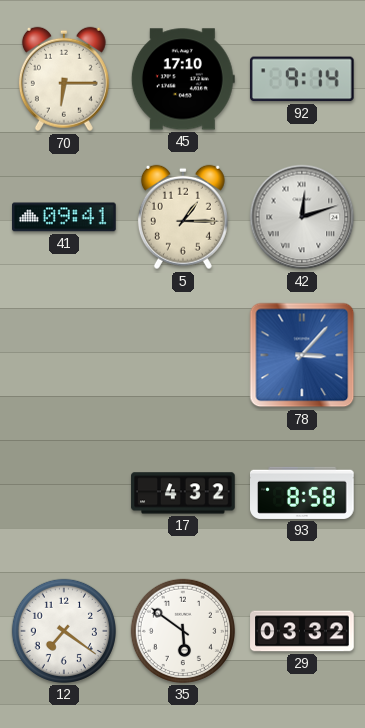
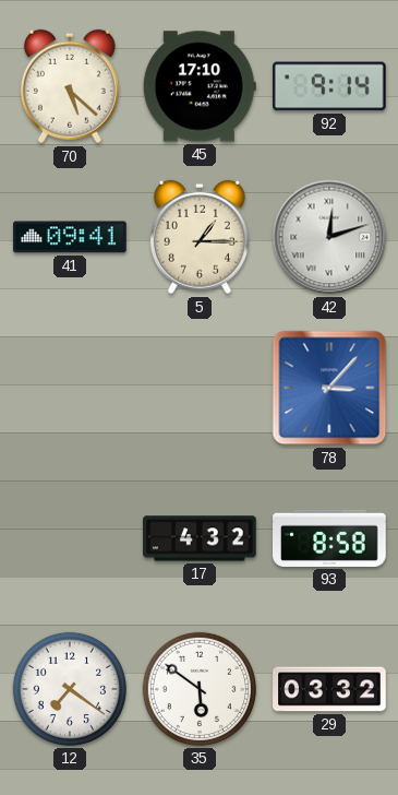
70: 6:15 -> 5:22 (70, 86)
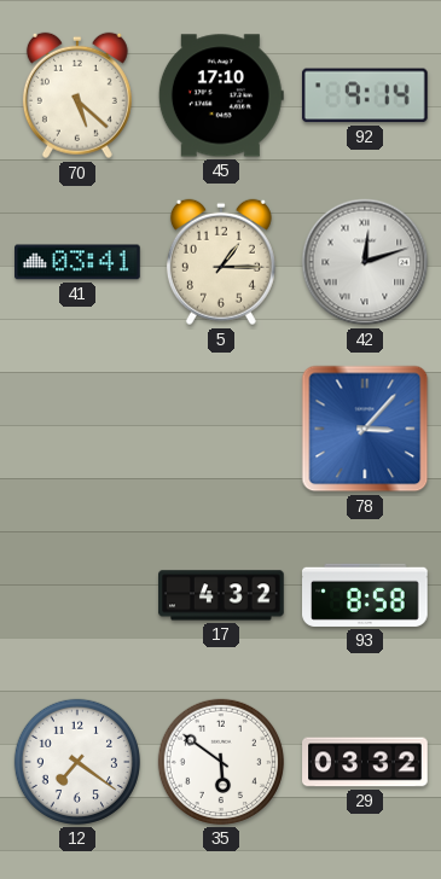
41: 09:41 -> 03:41 (77, 262)
